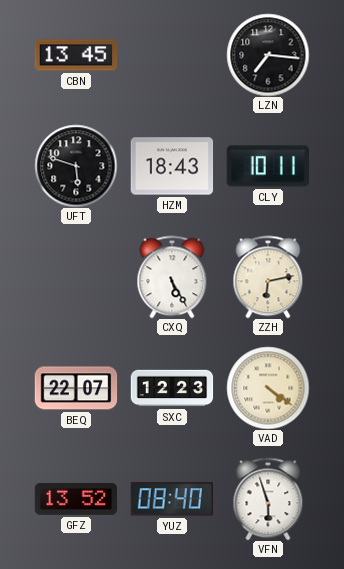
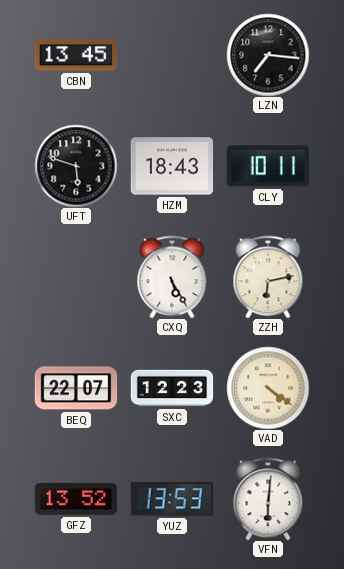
YUZ: 08:40 -> 13:53 (171, 499)
VFN: 5:57 -> 6:01 (268, 499)
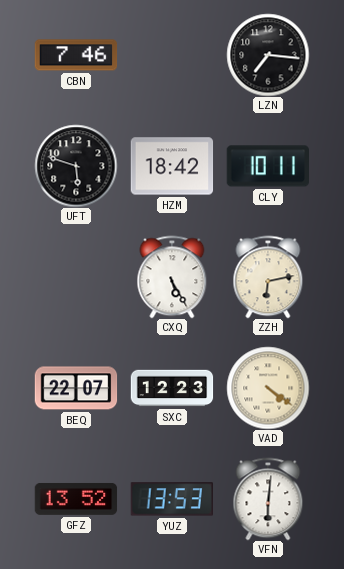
CBN: 13:45 -> 7:46 (76, 55)
HZM: 18:43 -> 18:42 (172, 166)
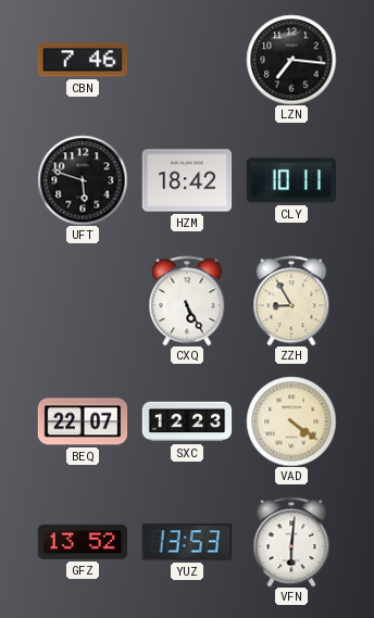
ZZH: 6:13 -> 8:55 (291, 301)
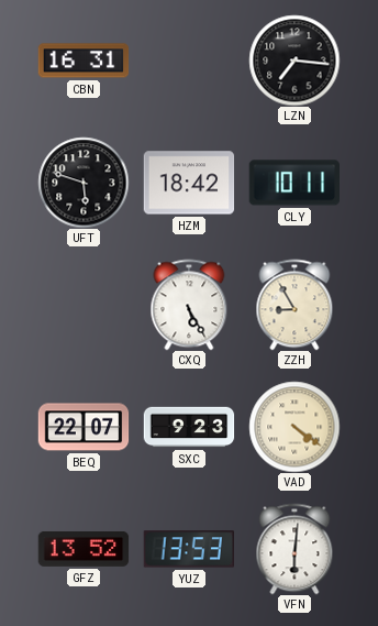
CBN: 7:46 -> 16:31 (84, 61)
SXC: 12:23 -> 9:23 (189, 427)
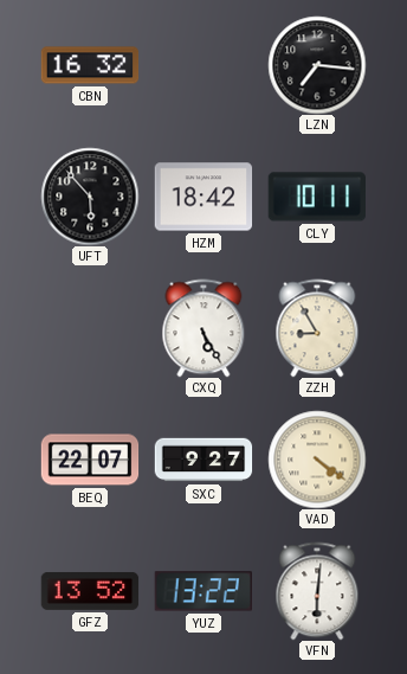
CBN: 16:31 -> 16:32 (90, 65)
UFT: 5:48 -> 5:53 (90, 197)
SXC: 9:23 -> 9:27 (204, 460)
YUZ: 13:53 -> 13:22 (202, 591)
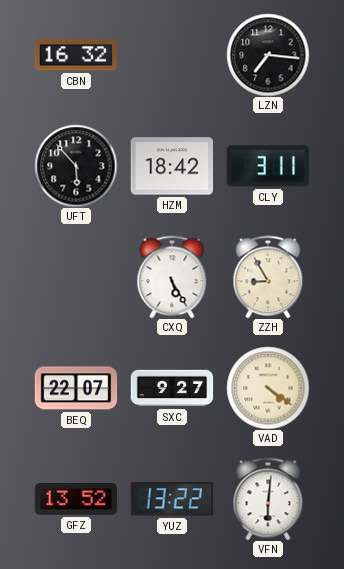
CLY: 10:11 -> 3:11 (267, 166)
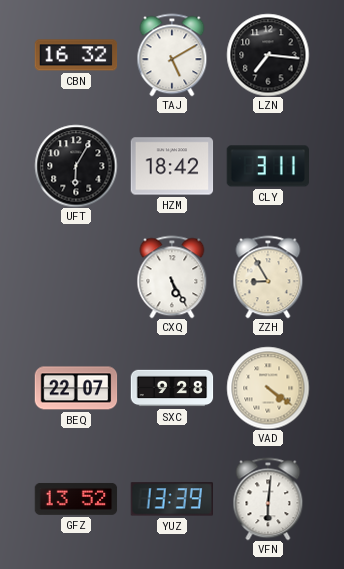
TAJ: none -> 5:10 (172, 55)
UFT: 5:53 -> 6:05 (76, 166)
SXC: 9:27 -> 9:28 (172, 388)
YUZ: 13:22 -> 13:39 (171, 499)
